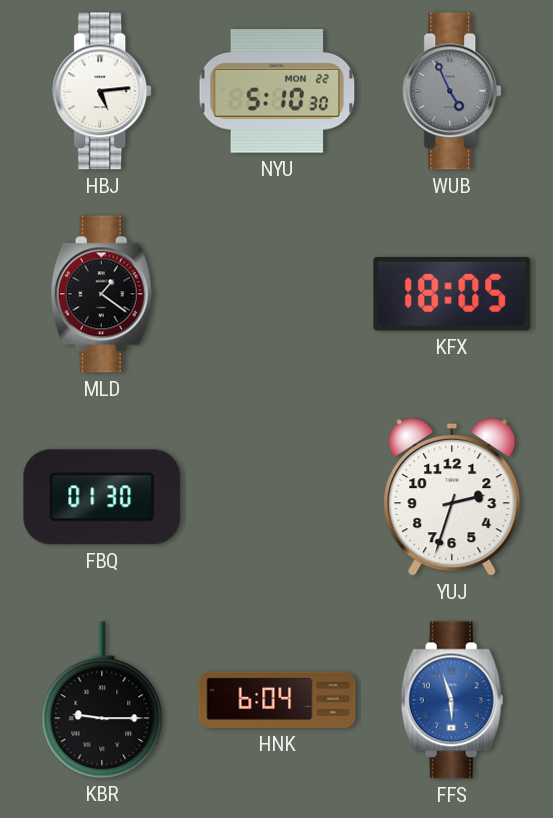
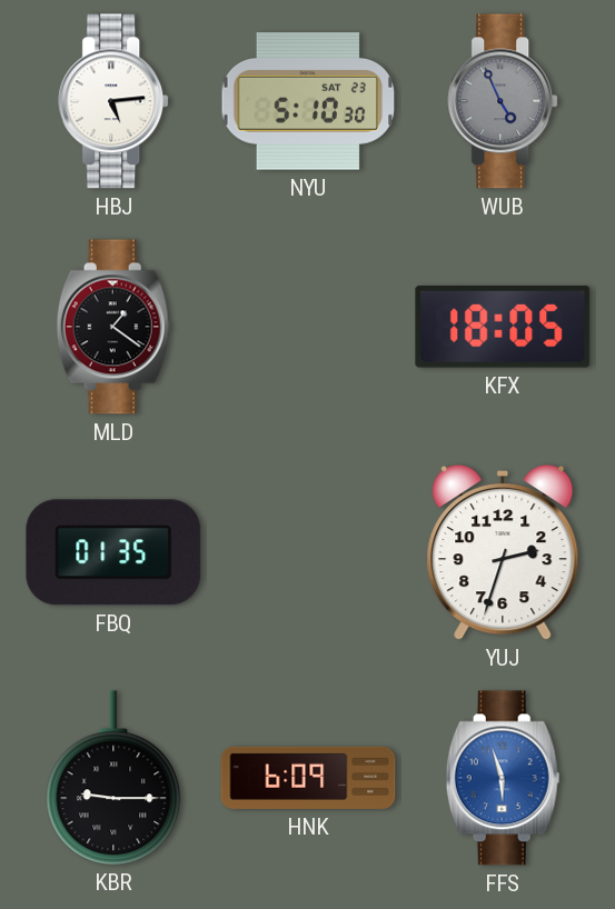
NYU date: MON 22 -> SAT 23 (308, 101)
FBQ: 01:30 -> 01:35 (113, 552)
HNK: 6:04 -> 6:09 (308, 778)
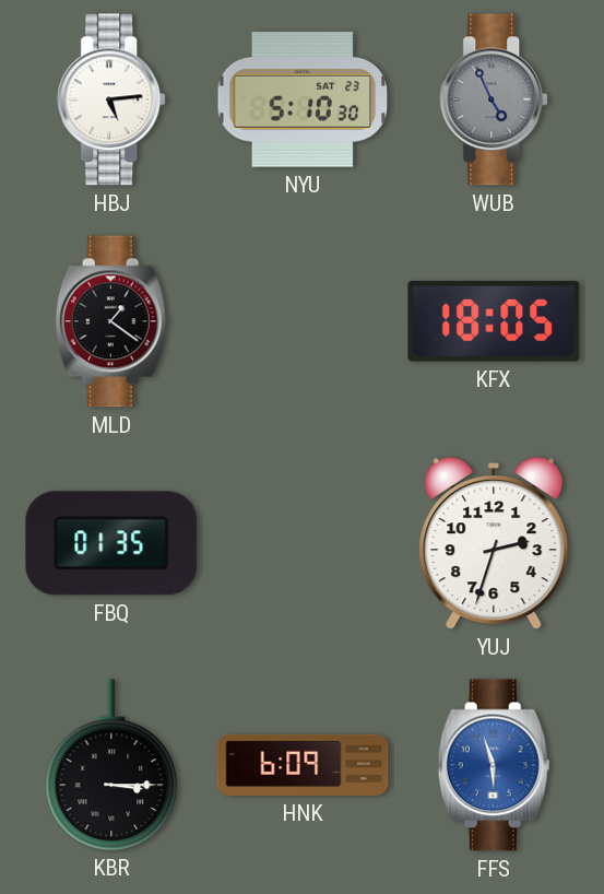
KBR: 9:15 -> 3:15 (111, 765)
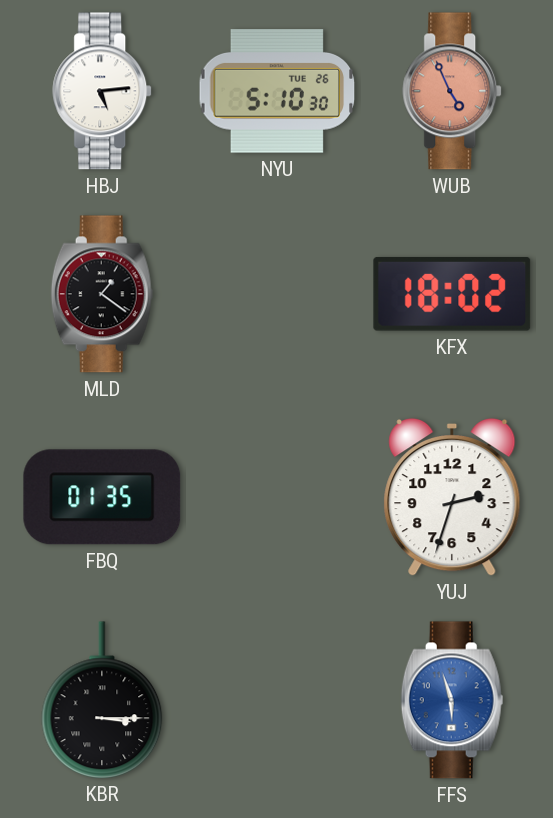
NYU date: SAT 23 -> TUE 26 (277, 91)
WUB dial: grey -> salmon (453, 91)
KFX: 18:05 -> 18:02 (452, 294)
HNK: 6:09 -> none (303, 765)
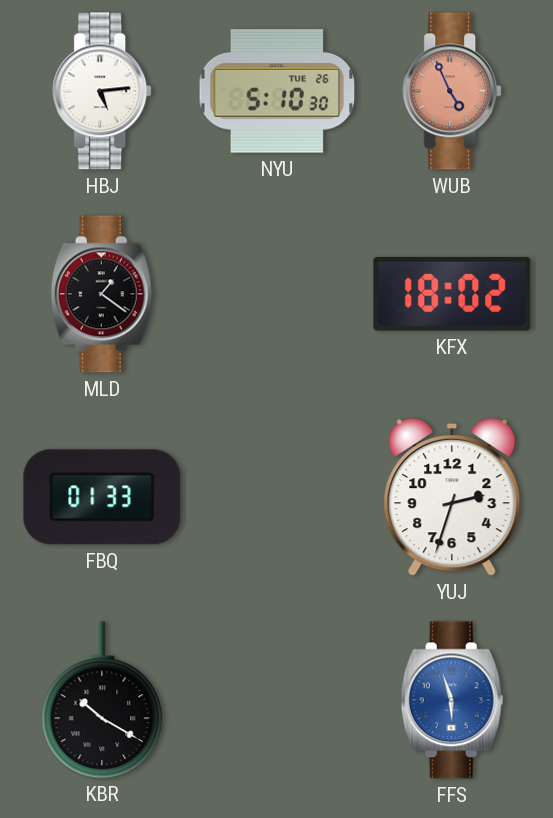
FBQ: 01:35 -> 01:33 (102, 497)
KBR: 3:15 -> 10:20 (102, 700)
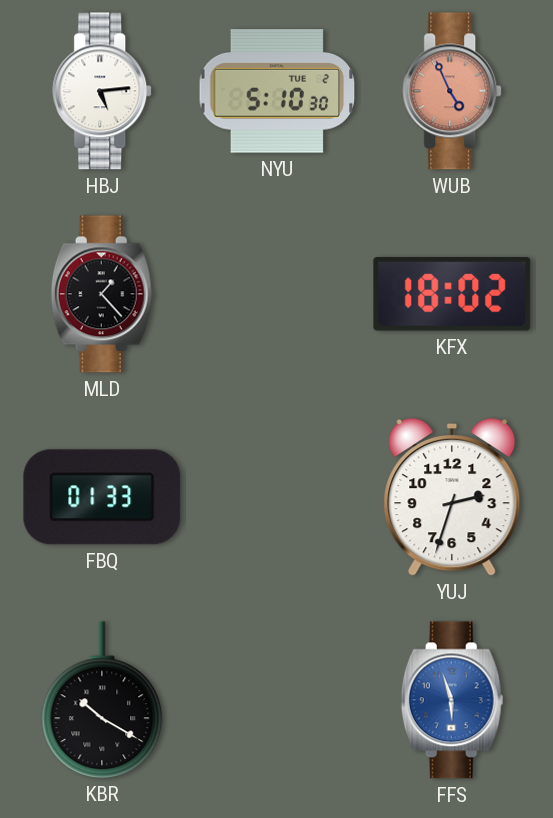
NYU date: TUE 26 -> TUE 2 (277, 91)
MLD: 1:21 -> 1:23 (102, 294)
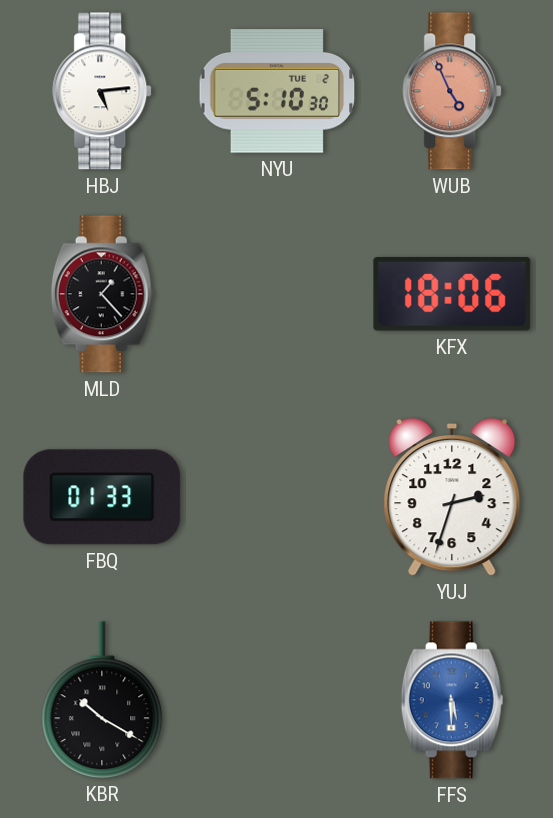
KFX: 18:02 -> 18:06 (452, 294)
FFS: 5:57 -> 5:30 (452, 700)
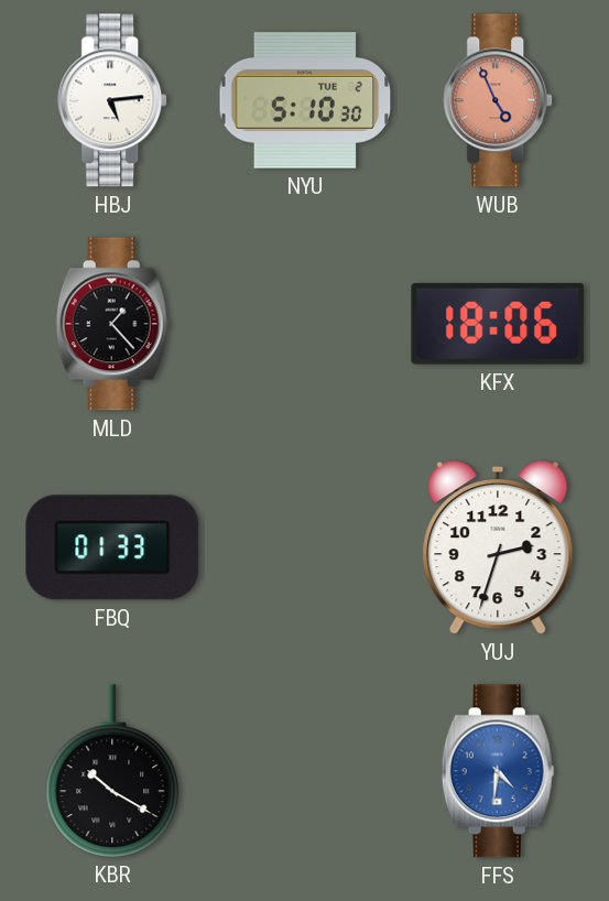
FFS: 5:30 -> 4:31 (498, 771)
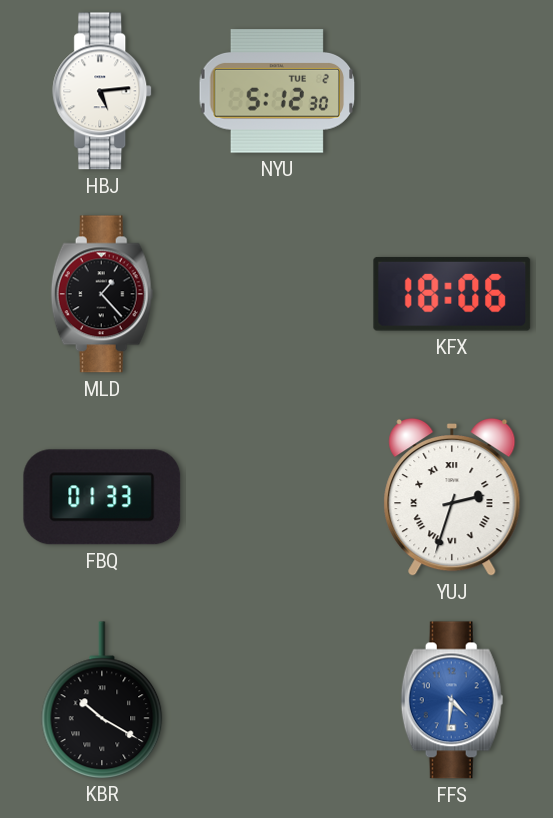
NYU: 5:10 -> 5:12 (277, 91)
WUB: 4:56 -> none (499, 100)
YUJ numerals: Arabic -> Roman (452, 497)
